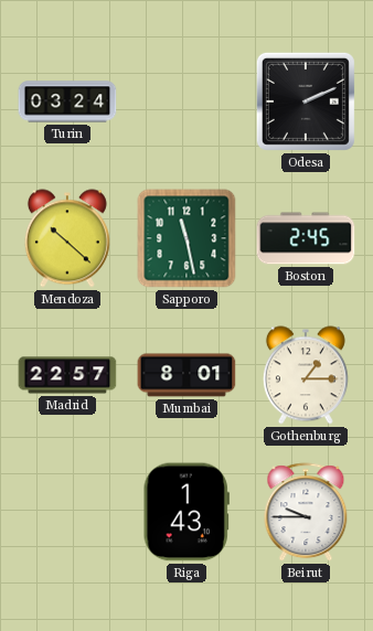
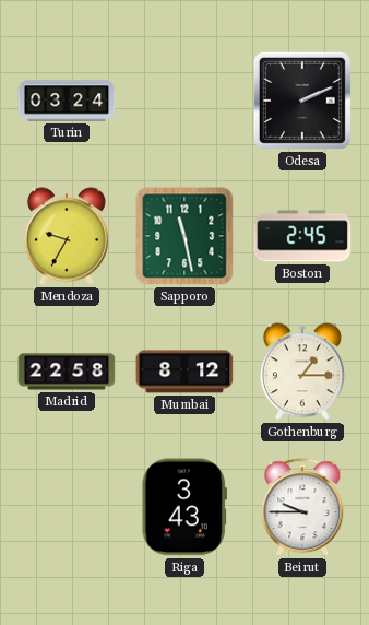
Mendoza: 10:22 -> 9:35 (67, 236)
Madrid: 22:57 -> 22:58 (67, 372)
Mumbai: 8:01 -> 8:12 (184, 372)
Riga: 1:43 -> 3:43 (184, 507)
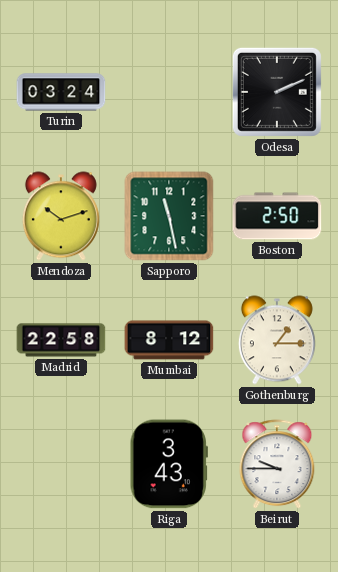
Mendoza: 9:35 -> 10:12 (61, 216)
Boston: 2:45 -> 2:50 (277, 216)
